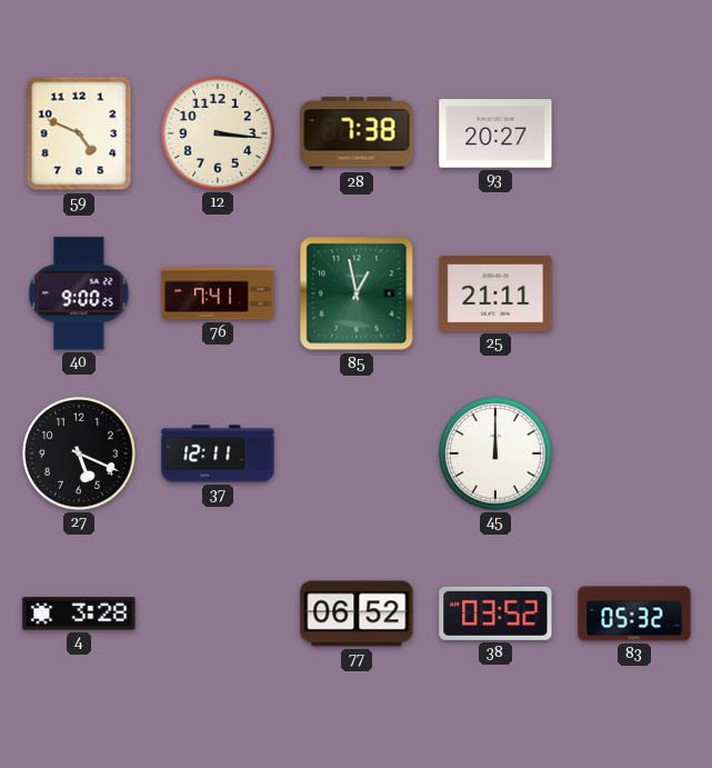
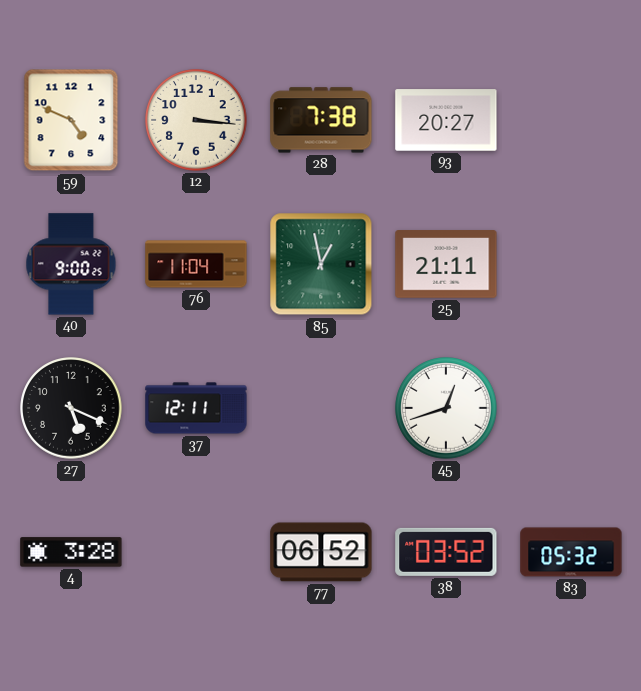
76: 7:41 -> 11:04 (196, 264)
45: 12:00 -> 12:42 (446, 408)
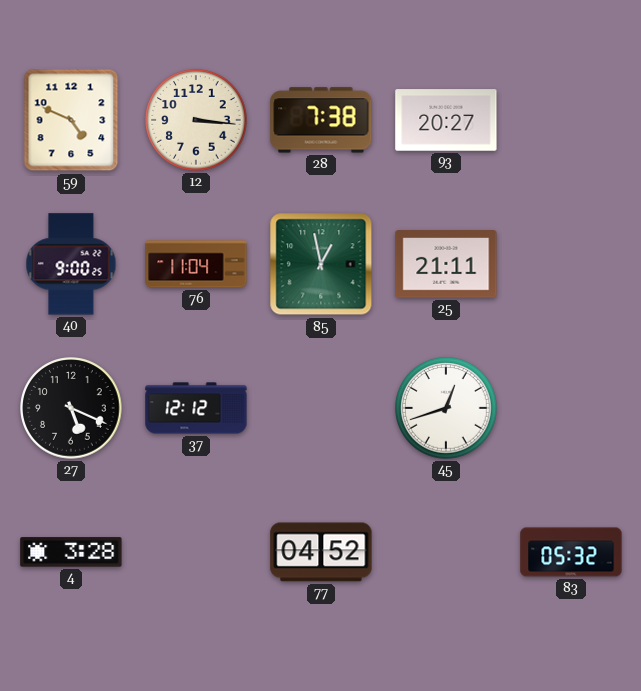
37: 12:11 -> 12:12 (196, 408)
77: 06:52 -> 04:52 (321, 552)
38: 03:52 -> none (446, 552)
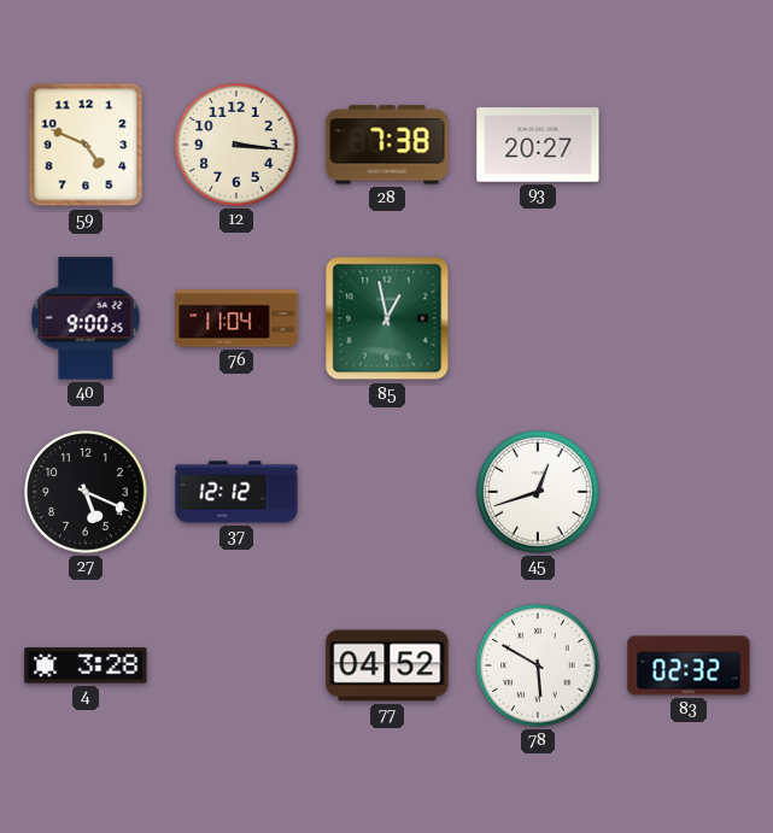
25: 21:11 -> none (446, 264)
78: none -> 5:50 (538, 665)
83: 05:32 -> 02:32 (689, 665)
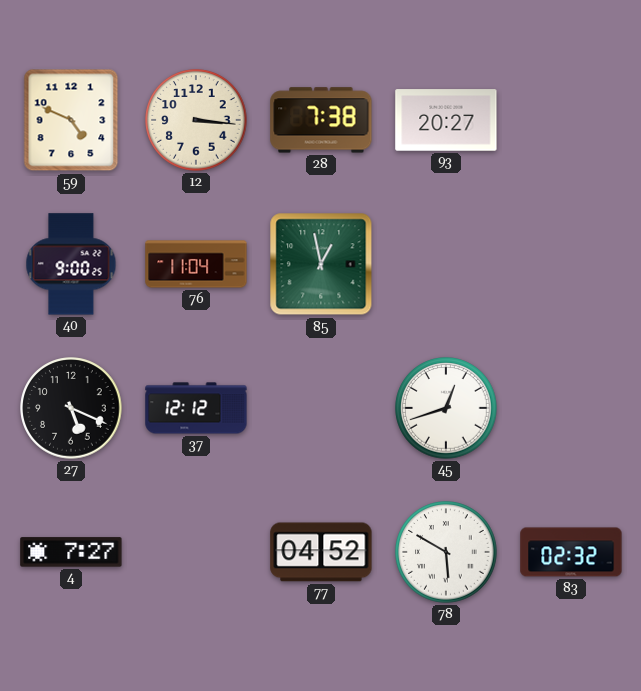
4: 3:28 -> 7:27 (71, 552)
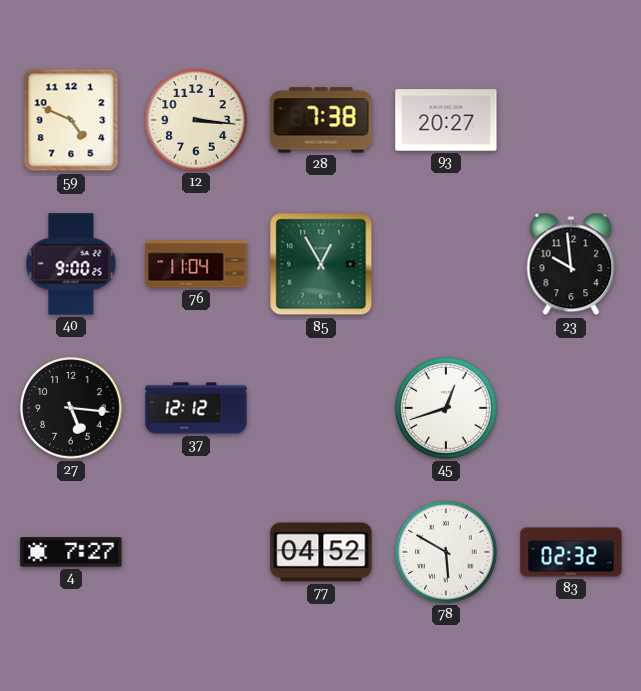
85: 12:58 -> 12:55 (321, 264)
23: none -> 9:59 (571, 264)
27: 5:19 -> 5:16 (71, 408)
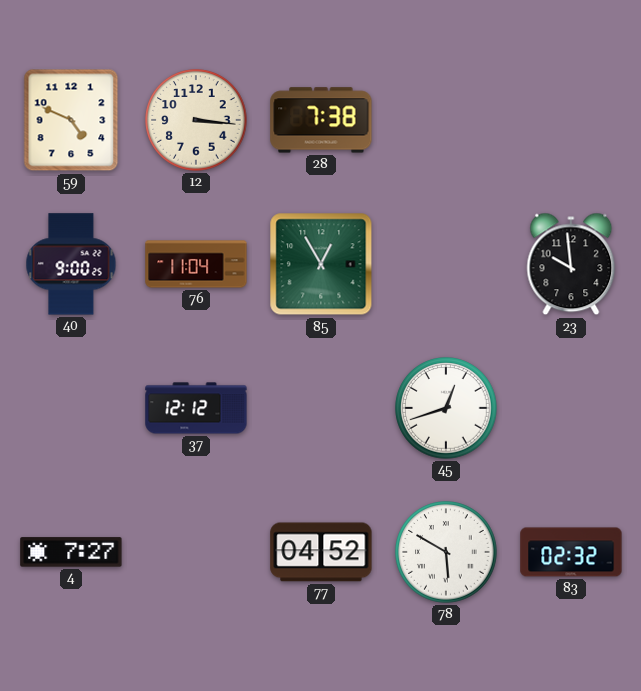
93: 20:27 -> none (446, 120)
27: 5:16 -> none (71, 408)
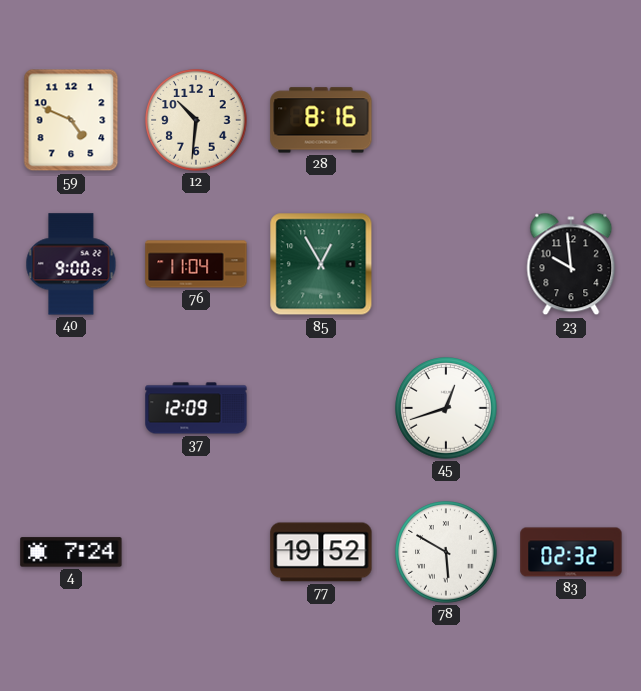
12: 3:16 -> 10:31 (196, 120)
28: 7:38 -> 8:16 (321, 120)
37: 12:12 -> 12:09 (196, 408)
4: 7:27 -> 7:24 (71, 552)
77: 04:52 -> 19:52 (321, 552)
